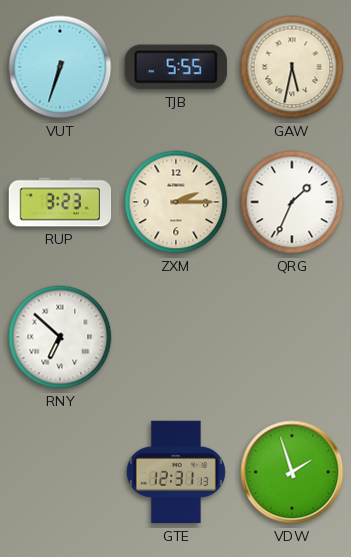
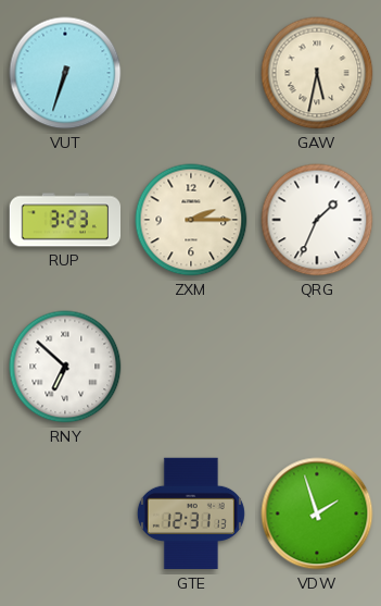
TJB: 5:55 -> none (176, 67)
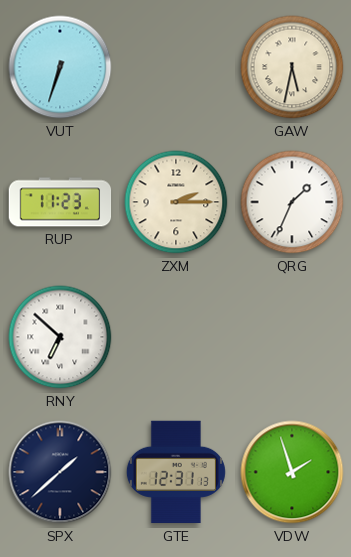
RUP: 3:23 -> 11:23 (60, 202)
SPX: none -> 1:38 (60, 472)
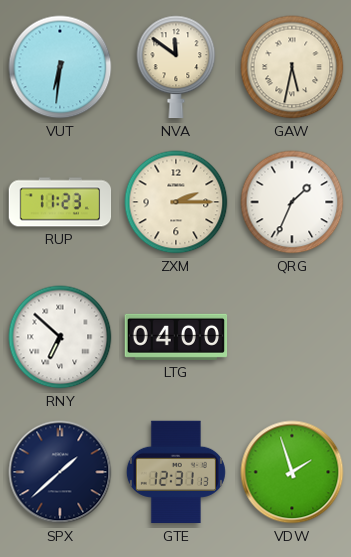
VUT: 6:33 -> 6:31 (60, 67)
NVA: none -> 11:51 (176, 67)
LTG: none -> 04:00 (176, 337)
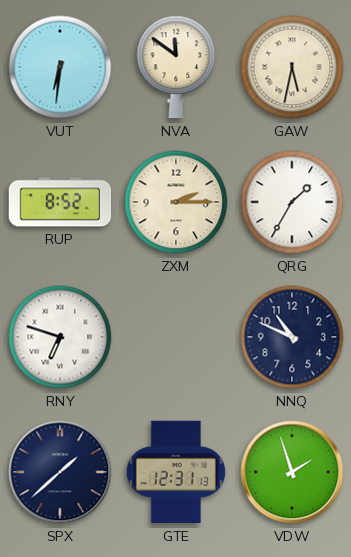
RUP: 11:23 -> 8:52 (60, 202)
QRG: 1:34 -> 1:35 (292, 202)
RNY: 6:52 -> 6:48 (60, 337)
LTG: 04:00 -> none (176, 337)
NNQ: none -> 10:49 (292, 337)
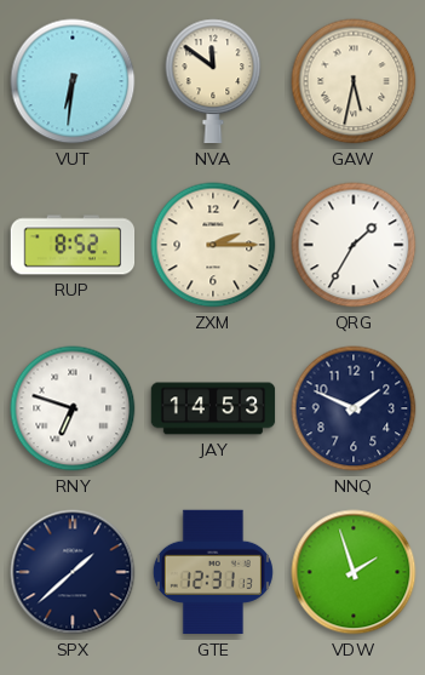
JAY: none -> 14:53 (213, 408)
NNQ: 10:49 -> 1:49 (354, 408)
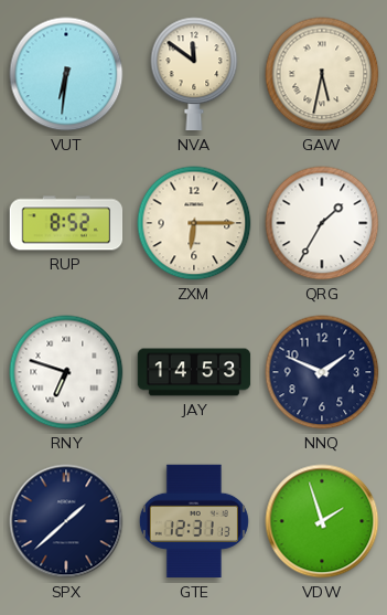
ZXM: 2:15 -> 6:15 (194, 223)
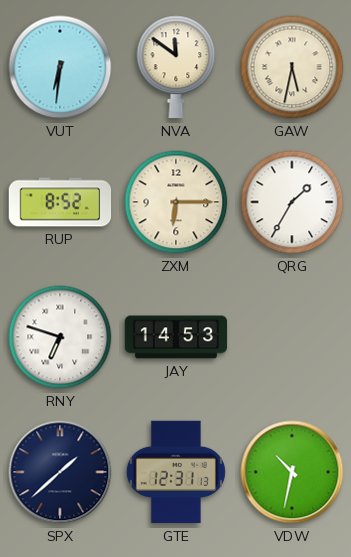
NNQ: 1:49 -> none (322, 372)
VDW: 1:57 -> 10:32 (292, 472)
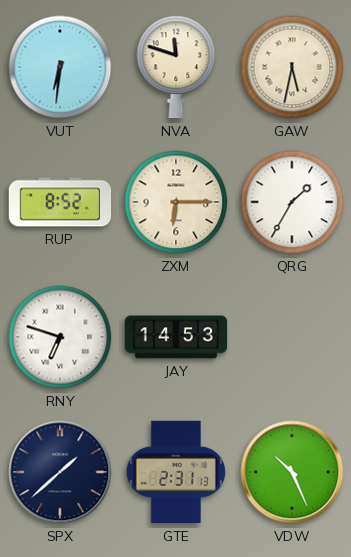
NVA: 11:51 -> 11:48 (176, 67)
GTE: 12:31 -> 2:31 (176, 472)
VDW: 10:32 -> 10:26 (292, 472)
